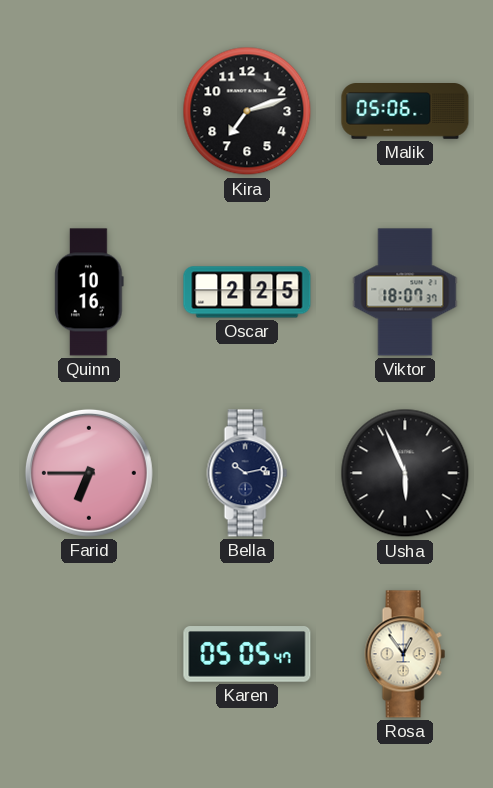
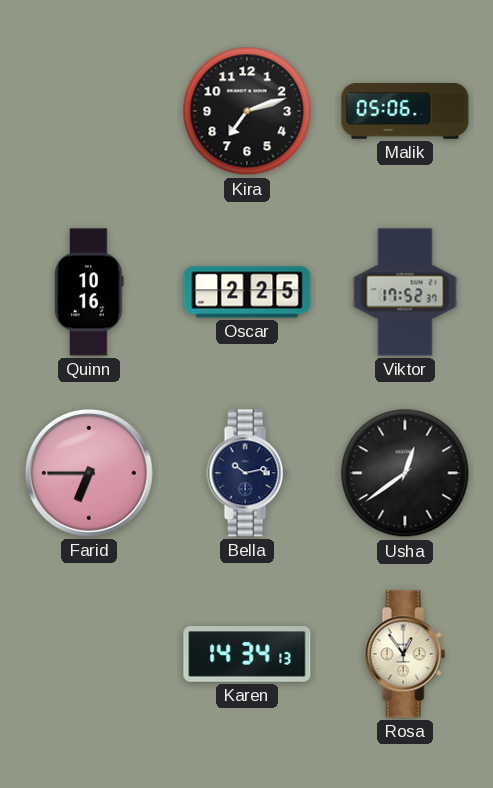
Viktor: 18:07 -> 17:52 (405, 292)
Usha: 5:56 -> 12:39 (405, 473)
Karen: 05:05 -> 14:34 (247, 654)
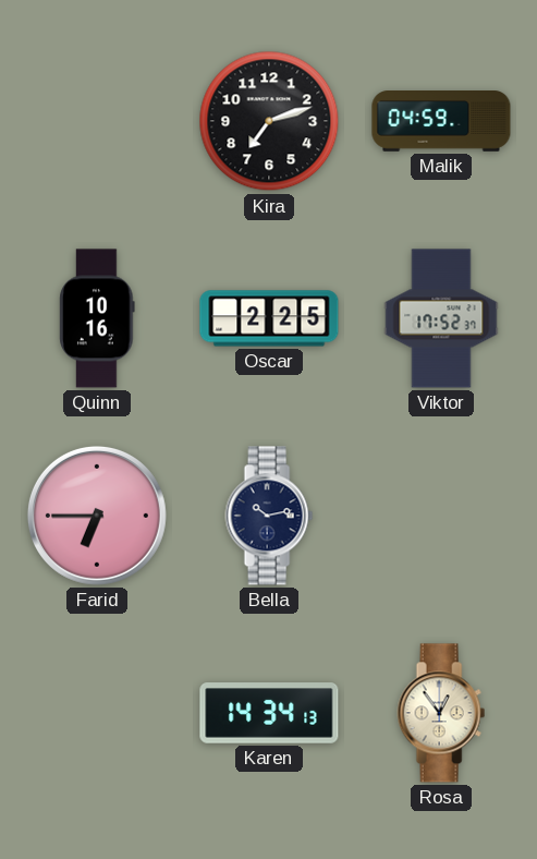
Malik: 05:06 -> 04:59 (441, 122)
Usha: 12:39 -> none (405, 473)
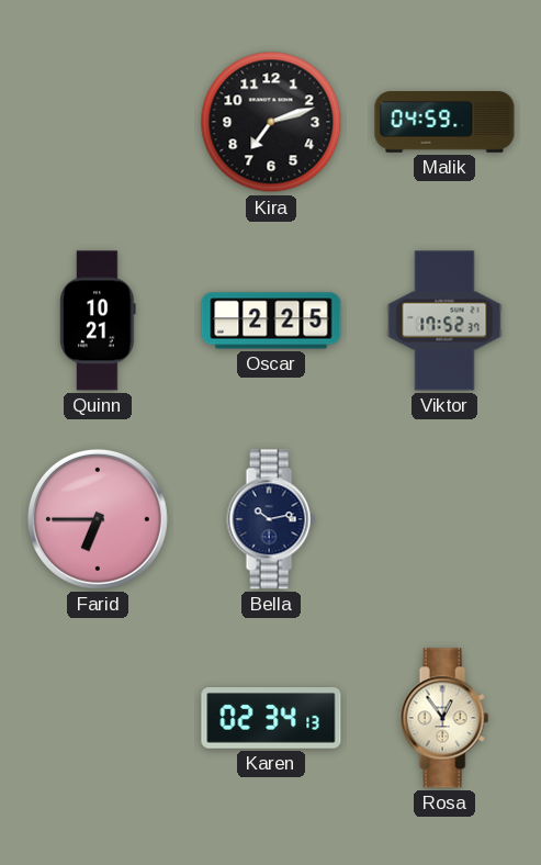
Quinn: 10:16 -> 10:21 (98, 321)
Karen: 14:34 -> 02:34 (271, 718)
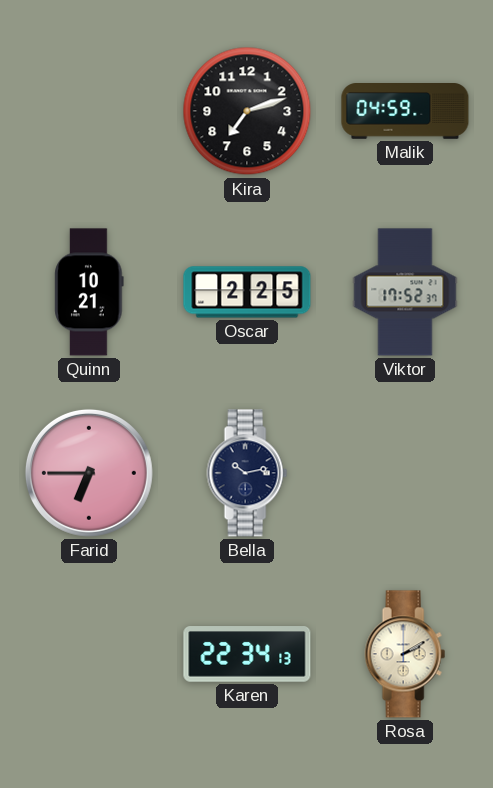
Karen: 02:34 -> 22:34 (247, 654)
Rosa: 12:54 -> 2:10 (405, 654)
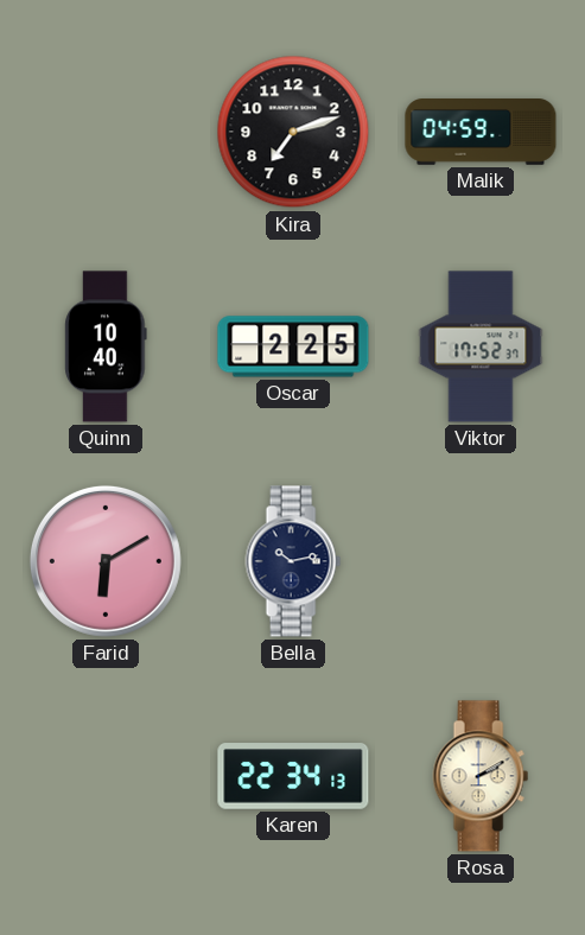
Quinn: 10:21 -> 10:40 (106, 346)
Farid: 6:45 -> 6:10 (106, 561)
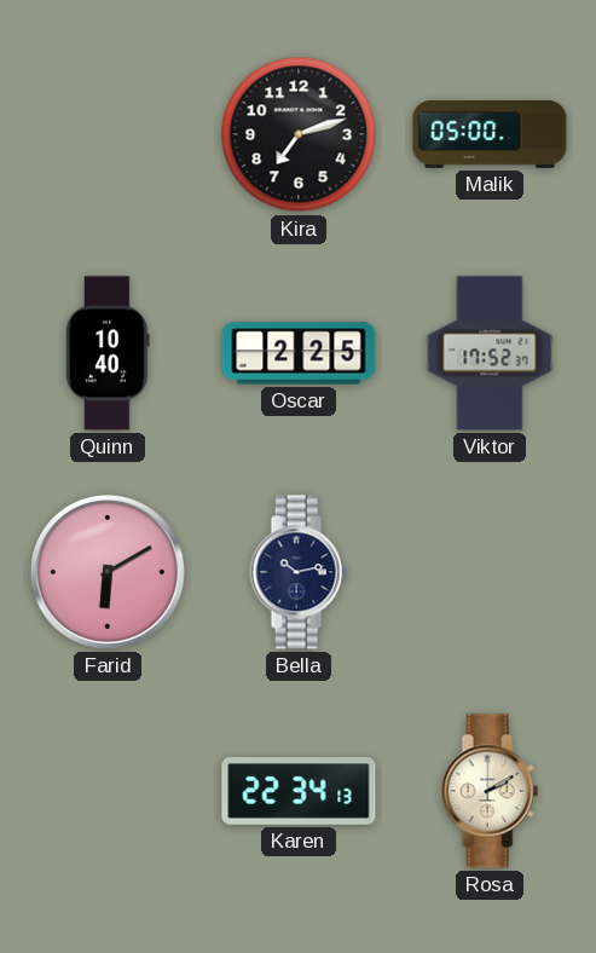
Malik: 04:59 -> 05:00 (490, 135)
